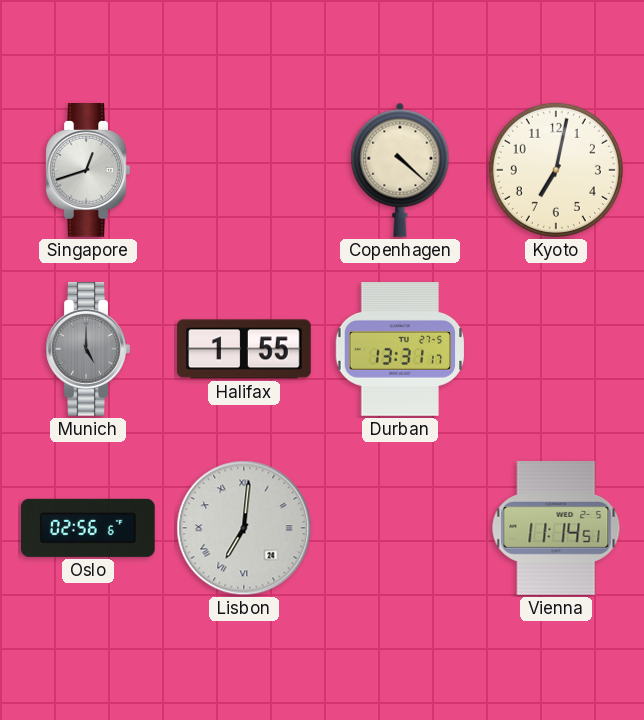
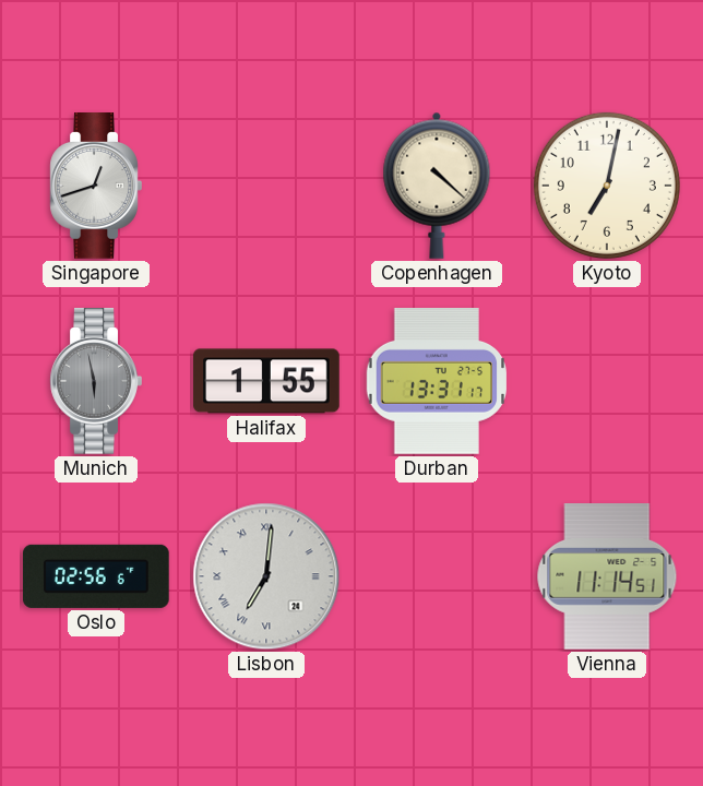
Munich: 5:00 -> 5:58 (96, 382)
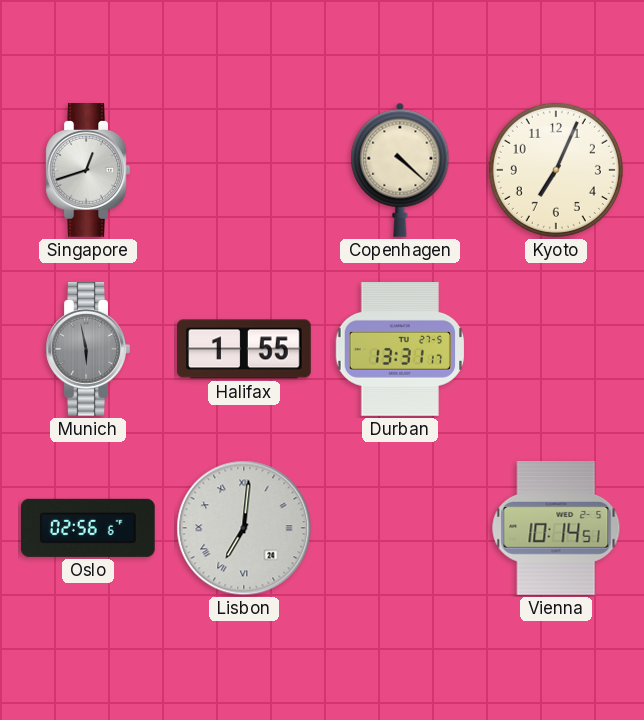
Kyoto: 7:02 -> 7:04 (556, 170)
Vienna: 11:14 -> 10:14 (556, 529)
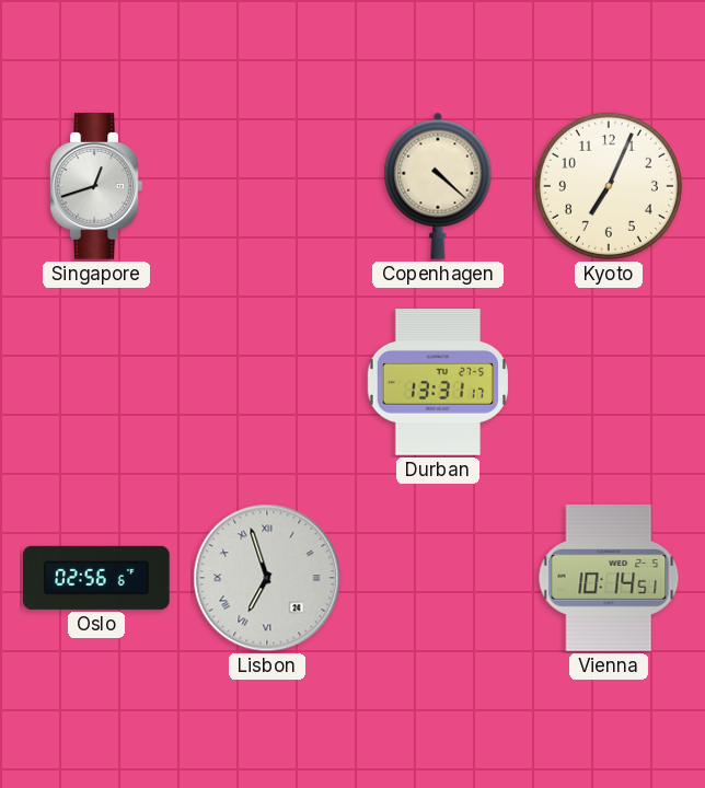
Munich: 5:58 -> none (88, 350)
Halifax: 1:55 -> none (244, 349)
Lisbon: 7:01 -> 6:57 (267, 578)
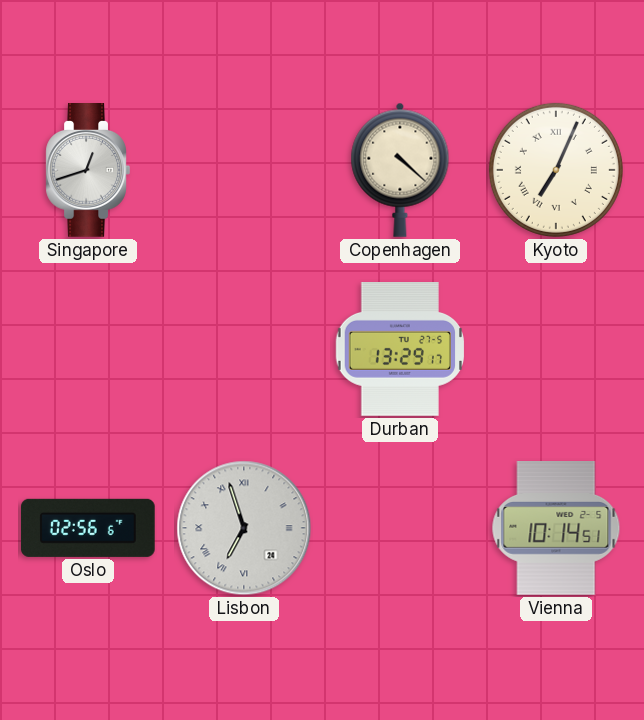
Kyoto numerals: Arabic -> Roman (556, 170)
Durban: 13:31 -> 13:29 (400, 350)
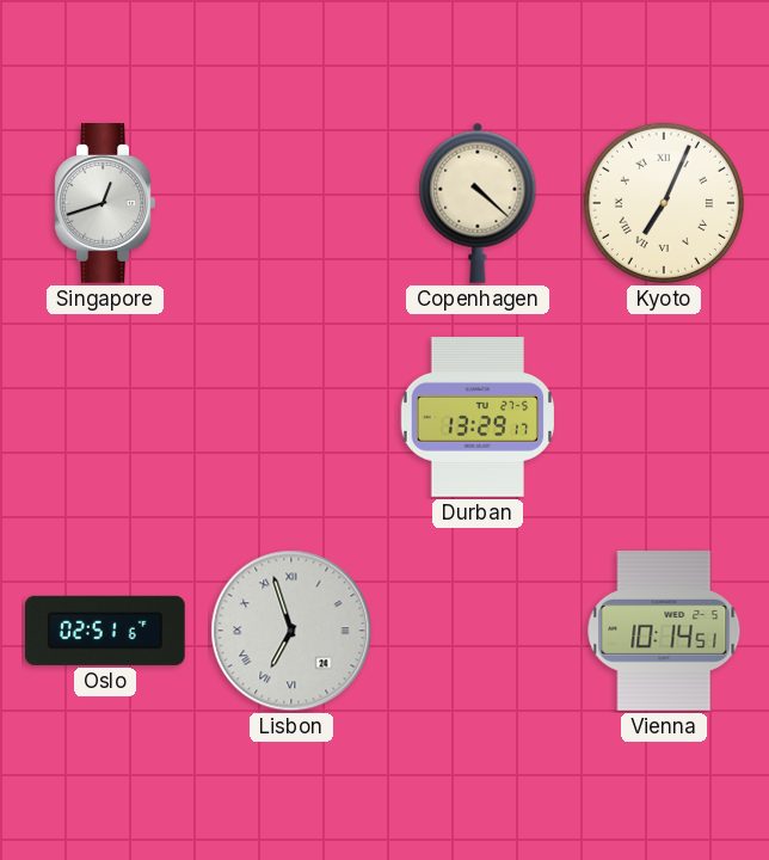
Oslo: 02:56 -> 02:51 (105, 631)
